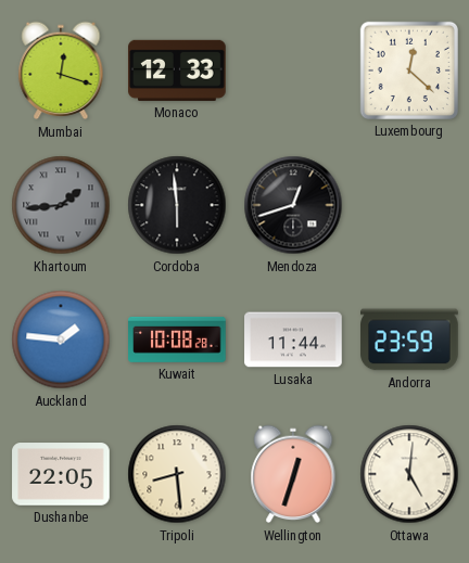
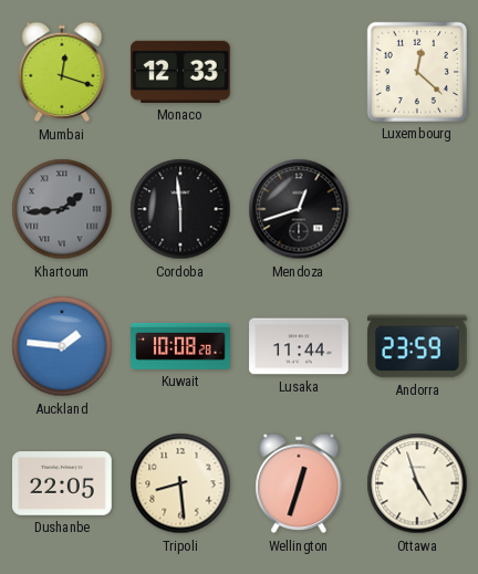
Ottawa: 5:01 -> 4:57 (417, 483)
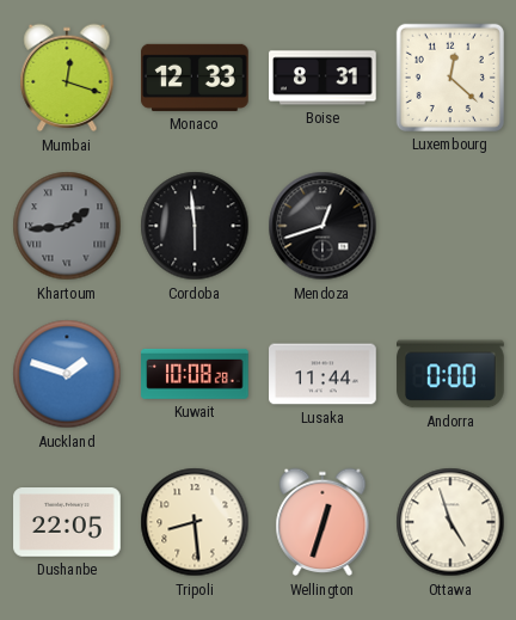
Boise: none -> 8:31 (322, 78)
Auckland: 1:46 -> 1:48 (67, 374)
Andorra: 23:59 -> 0:00 (450, 374)
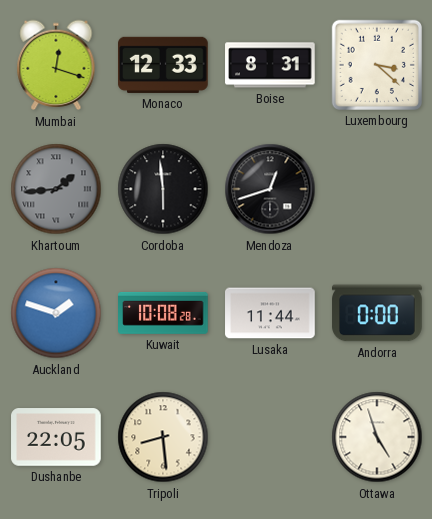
Luxembourg: 12:22 -> 3:22 (377, 65)
Wellington: 12:33 -> none (322, 522)
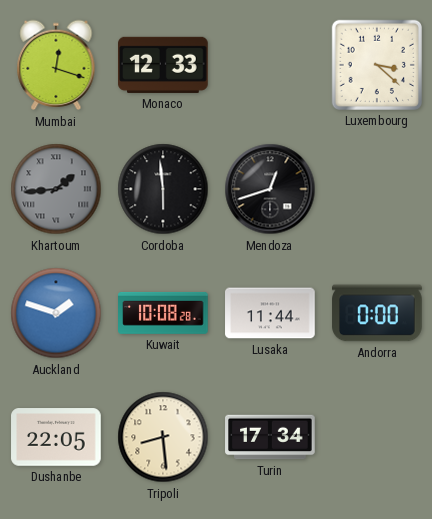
Boise: 8:31 -> none (270, 65)
Turin: none -> 17:34 (270, 437)
Ottawa: 4:57 -> none (377, 437)
